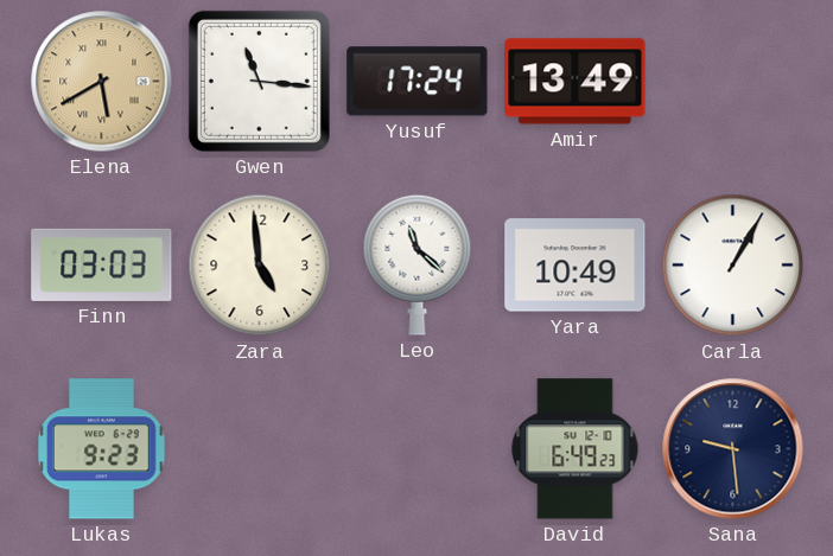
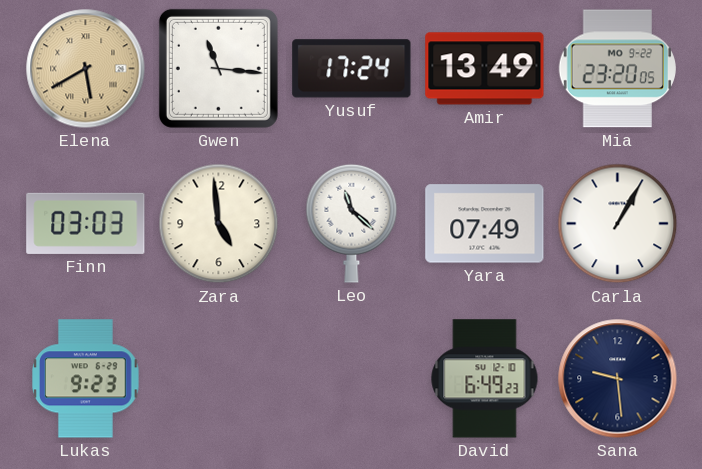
Mia: none -> 23:20 (617, 69)
Yara: 10:49 -> 07:49 (485, 224)
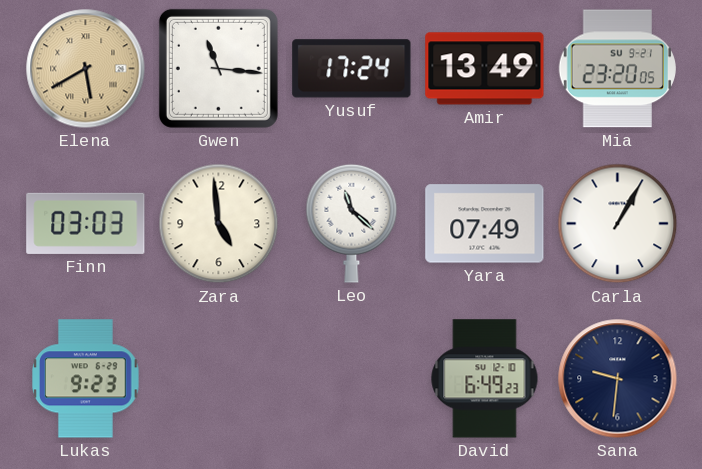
Mia date: MO 9-22 -> SU 9-21 (617, 69)
Sana: 9:29 -> 9:31 (618, 379)
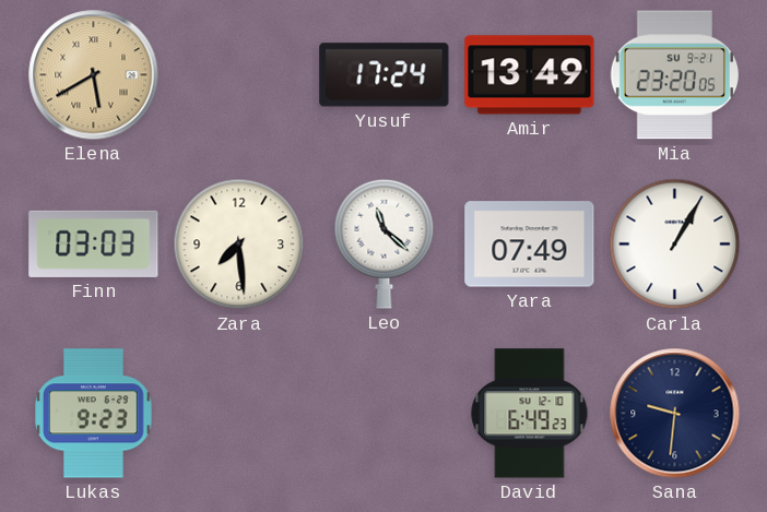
Gwen: 11:16 -> none (218, 68)
Zara: 4:59 -> 7:29 (239, 245)
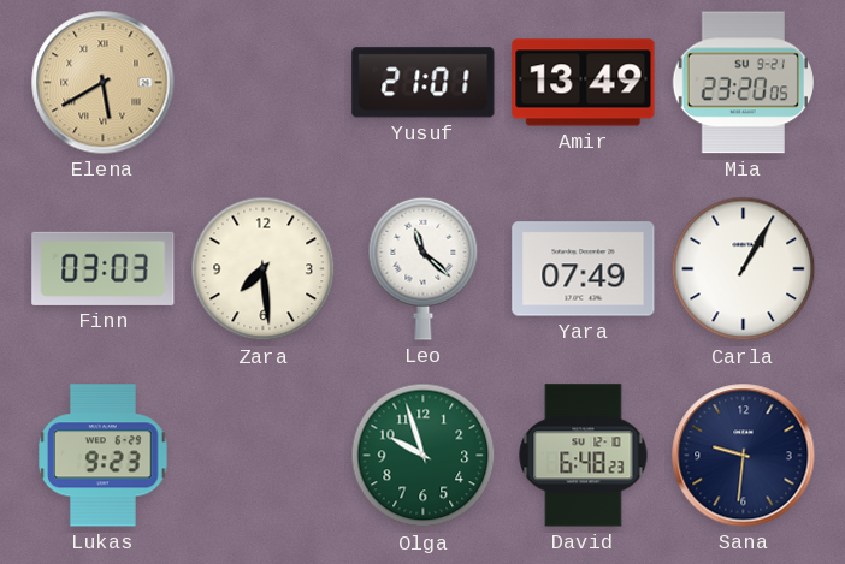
Yusuf: 17:24 -> 21:01 (424, 83)
Olga: none -> 9:57 (424, 456)
David: 6:49 -> 6:48 (584, 456)
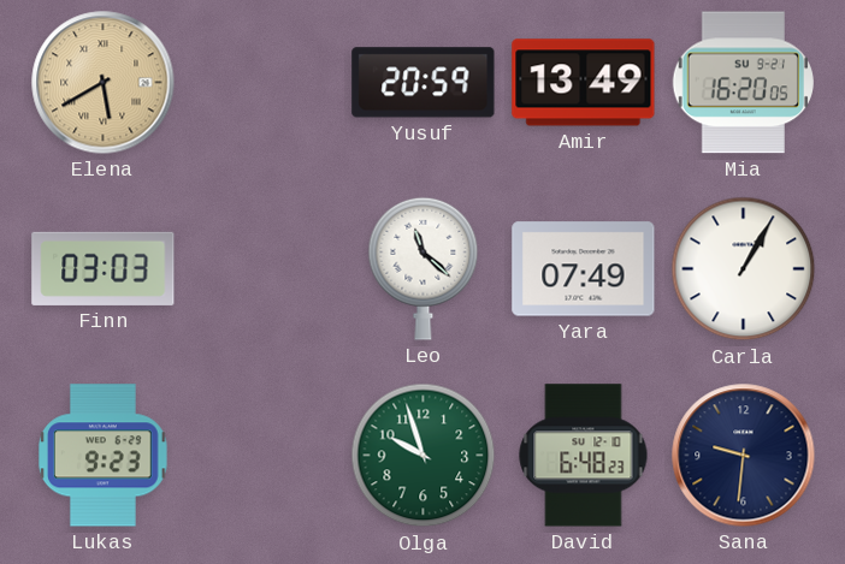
Yusuf: 21:01 -> 20:59 (424, 83)
Mia: 23:20 -> 16:20 (743, 83)
Zara: 7:29 -> none (264, 269)
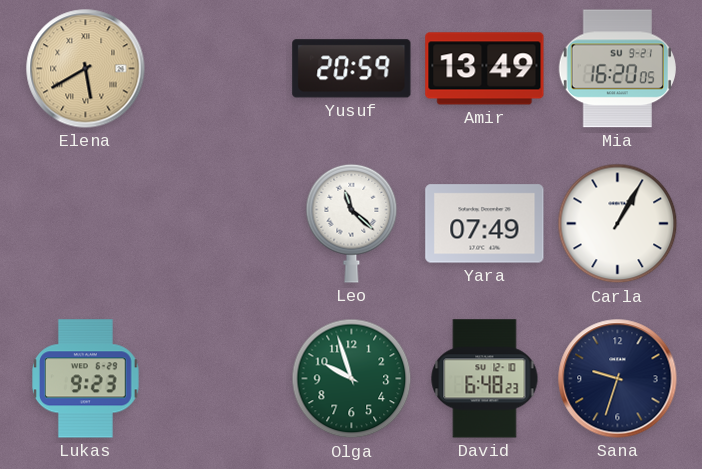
Finn: 03:03 -> none (104, 268)
Sana: 9:31 -> 9:33 (618, 379)
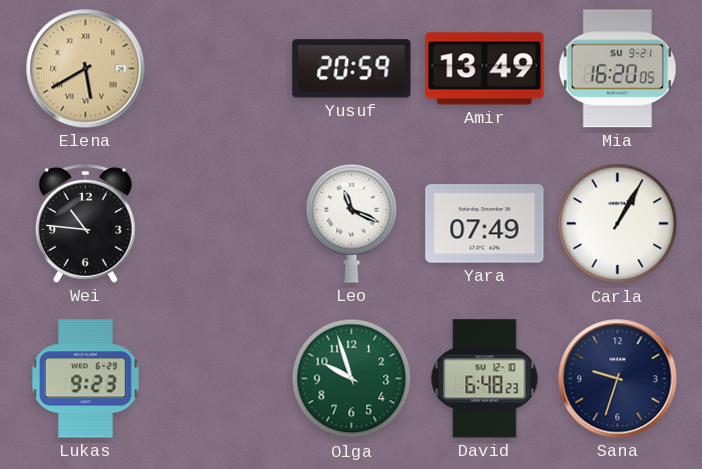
Wei: none -> 10:46 (85, 224)
Leo: 11:22 -> 11:19 (352, 223)
